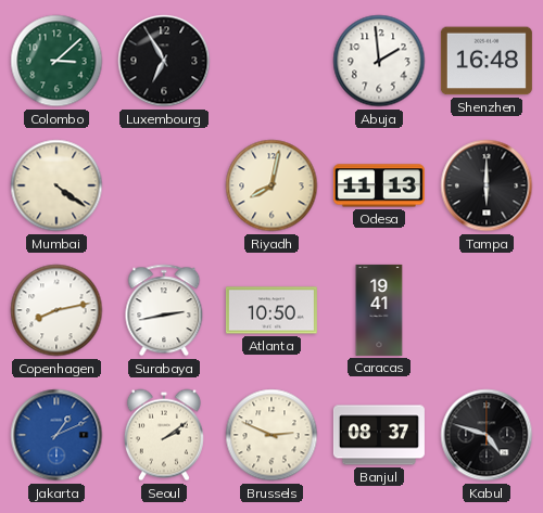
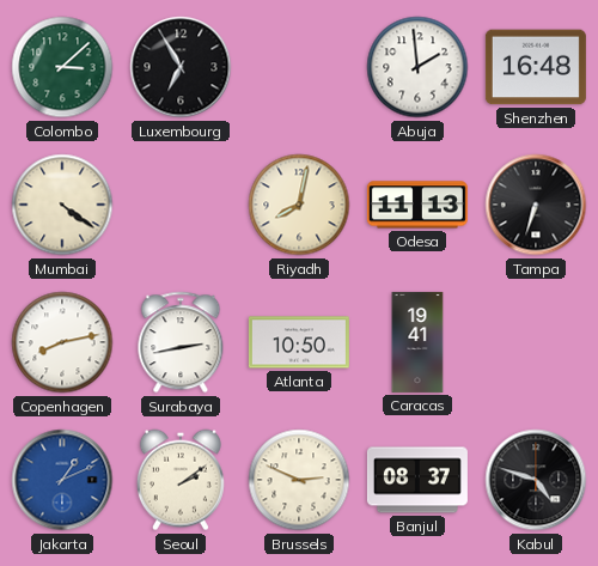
Tampa: 6:00 -> 6:33 (536, 205)
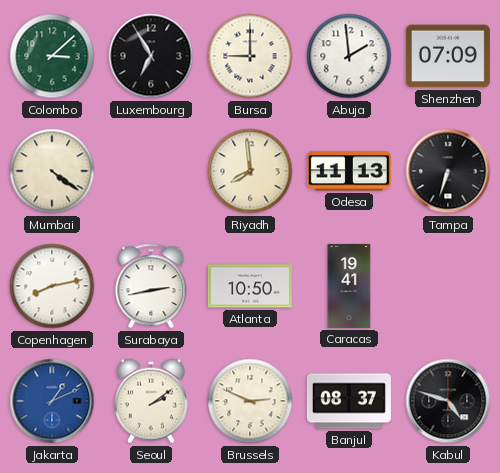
Bursa: none -> 9:00 (250, 56)
Shenzhen: 16:48 -> 07:09 (448, 56)
Riyadh: 8:02 -> 7:59 (250, 171)
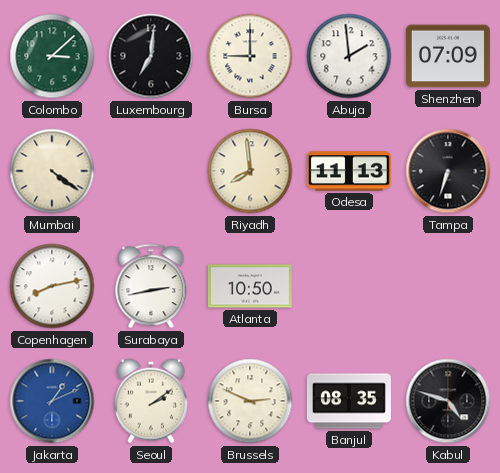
Luxembourg: 6:55 -> 7:01 (151, 56)
Caracas: 19:41 -> none (349, 286)
Banjul: 08:37 -> 08:35 (349, 401)
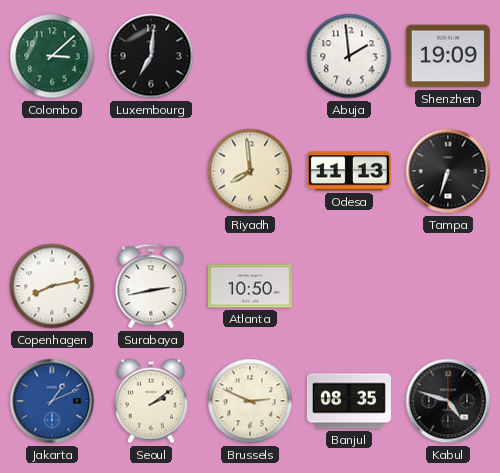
Bursa: 9:00 -> none (250, 56)
Shenzhen: 07:09 -> 19:09 (448, 56)
Mumbai: 4:21 -> none (52, 171)
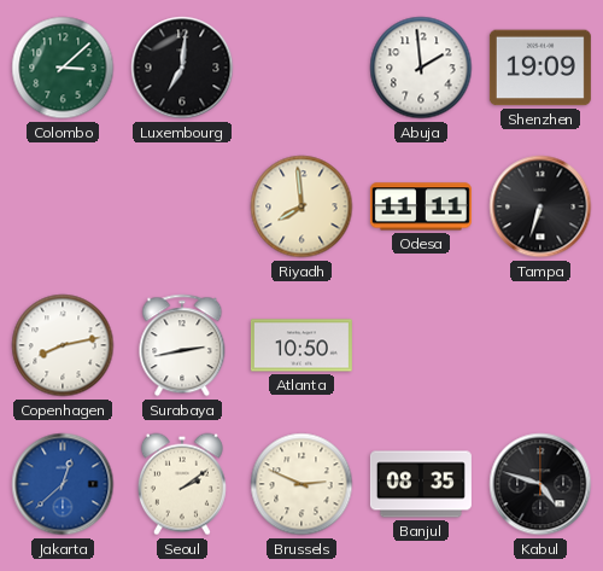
Odesa: 11:13 -> 11:11 (421, 206)
Jakarta: 1:11 -> 12:38 (63, 484)
